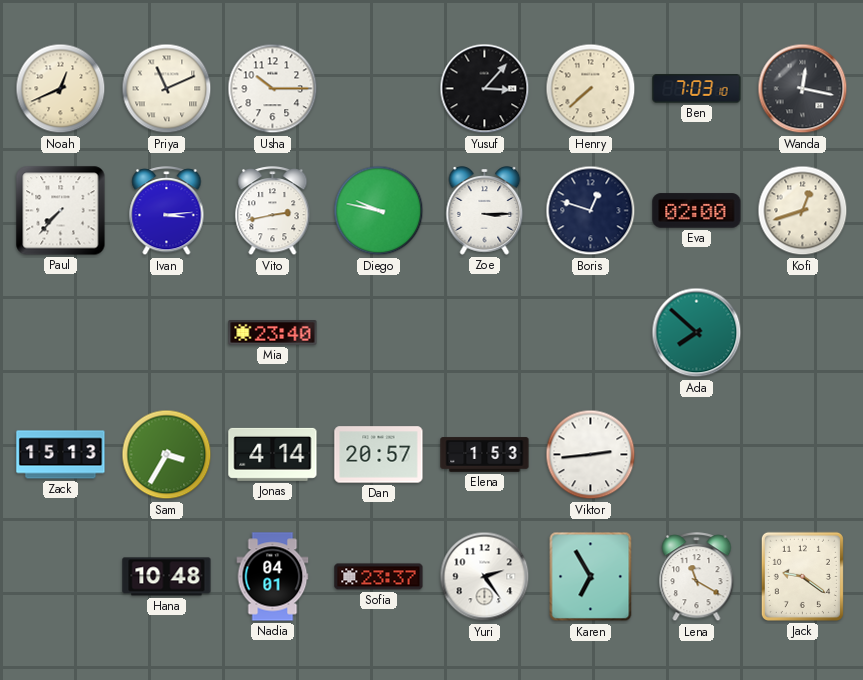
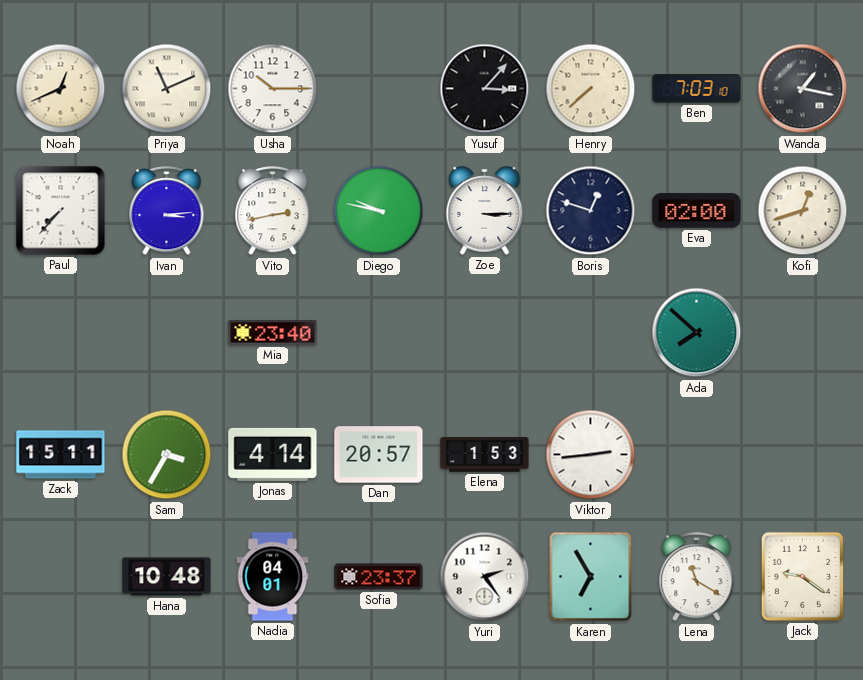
Wanda: 12:17 -> 1:17 (803, 89)
Zack: 15:13 -> 15:11 (61, 455)
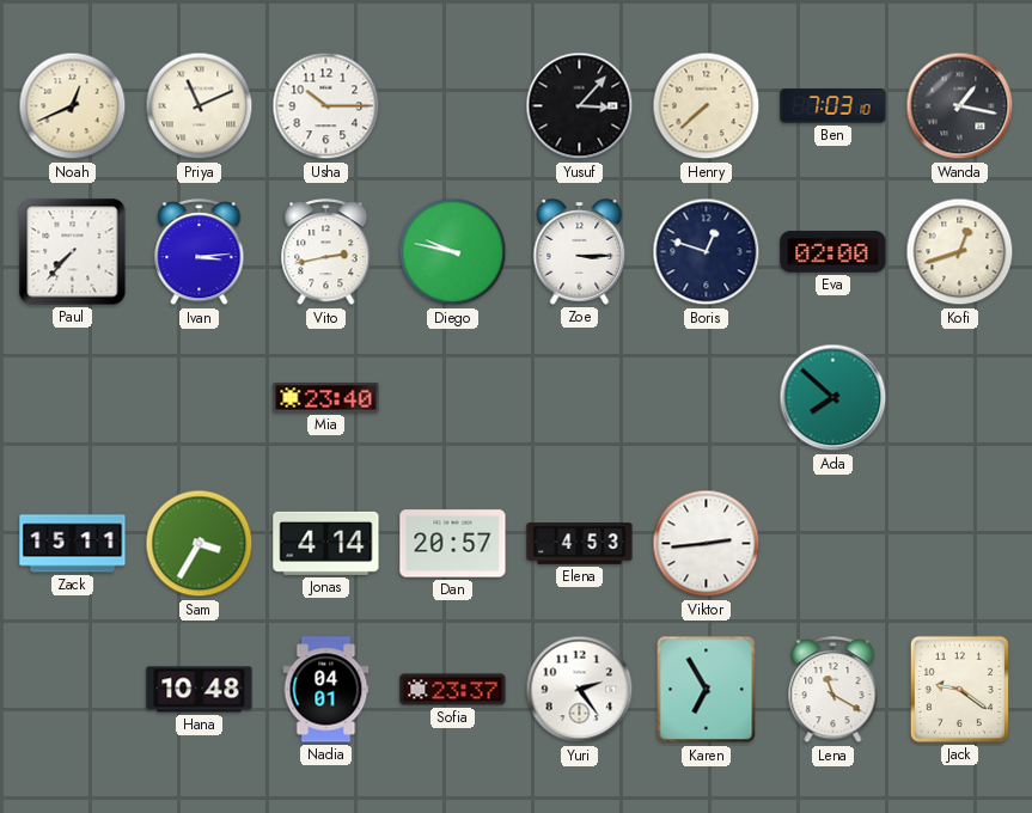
Elena: 1:53 -> 4:53 (580, 544)
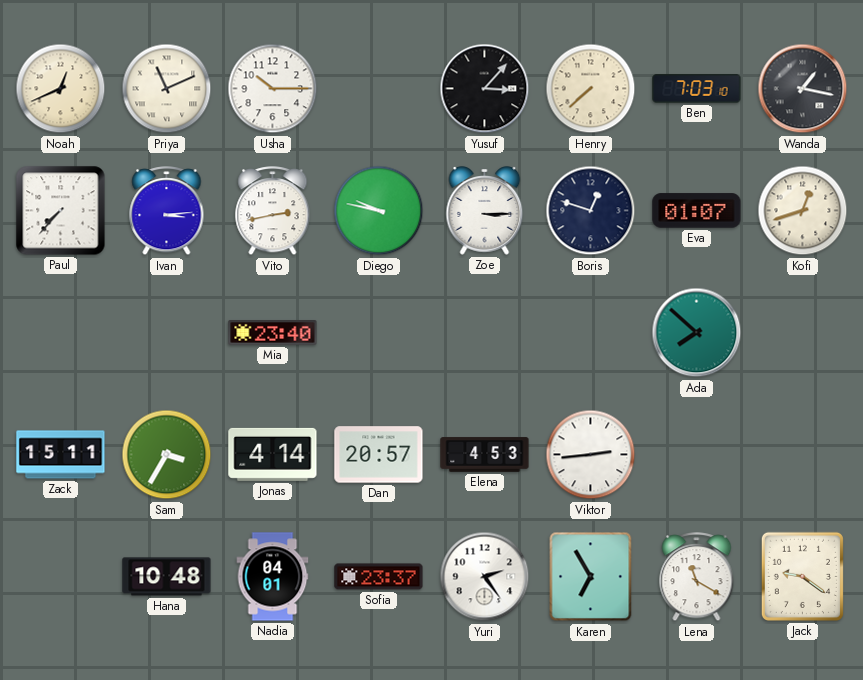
Eva: 02:00 -> 01:07 (697, 211)
